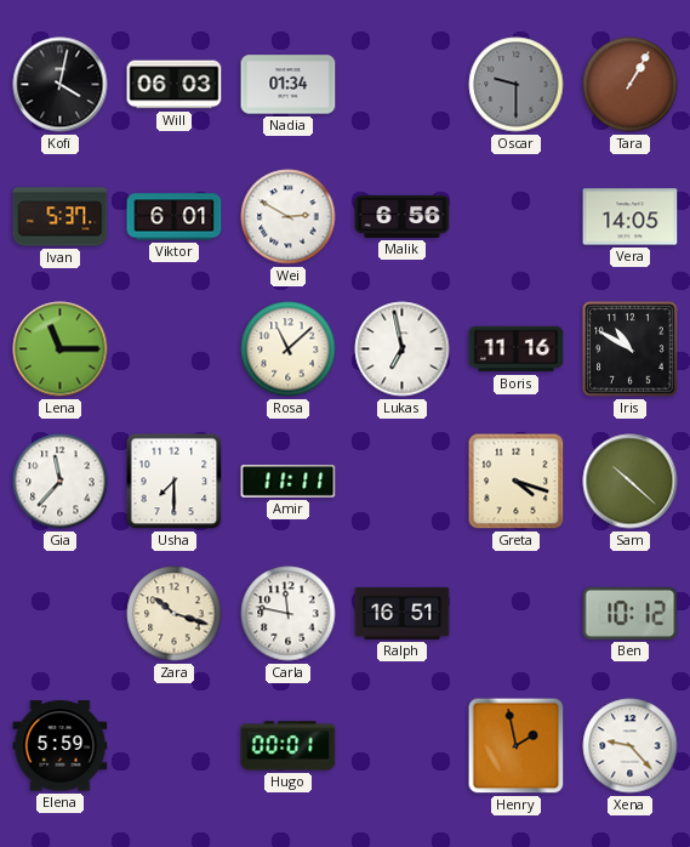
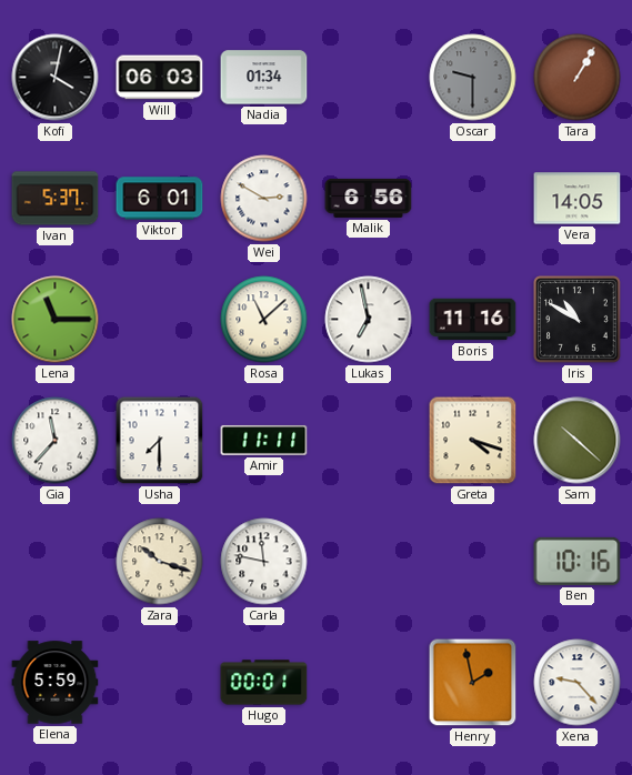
Ralph: 16:51 -> none (403, 613)
Ben: 10:12 -> 10:16 (578, 561)
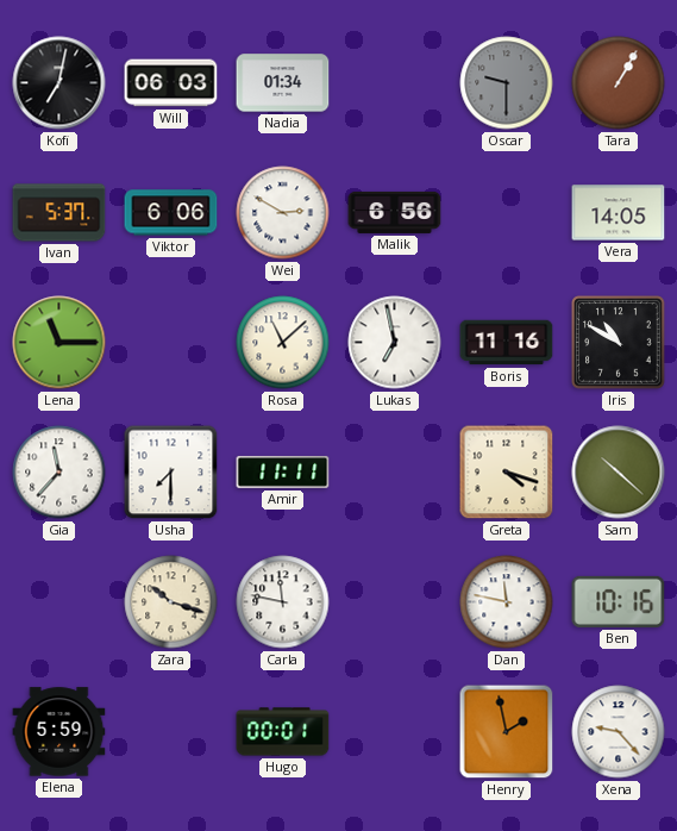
Kofi: 4:02 -> 7:02 (59, 83)
Viktor: 6:01 -> 6:06 (171, 213)
Dan: none -> 11:47 (507, 602)
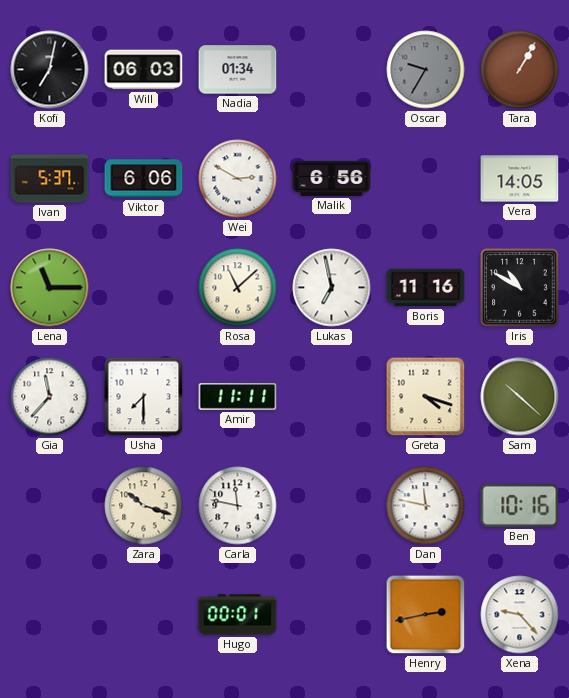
Oscar: 9:30 -> 9:35 (426, 70)
Elena: 5:59 -> none (59, 732)
Henry: 1:58 -> 2:43 (426, 615)
